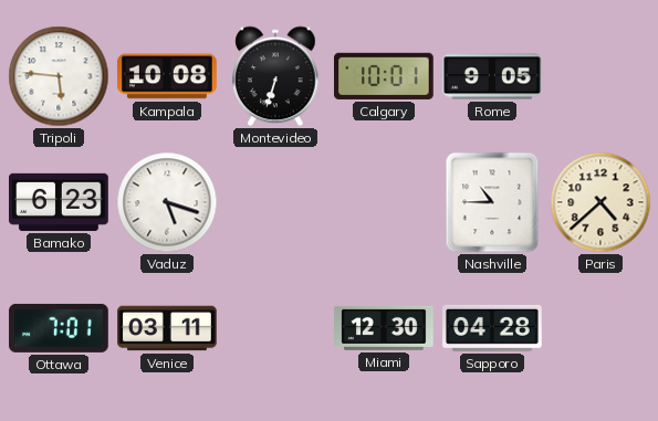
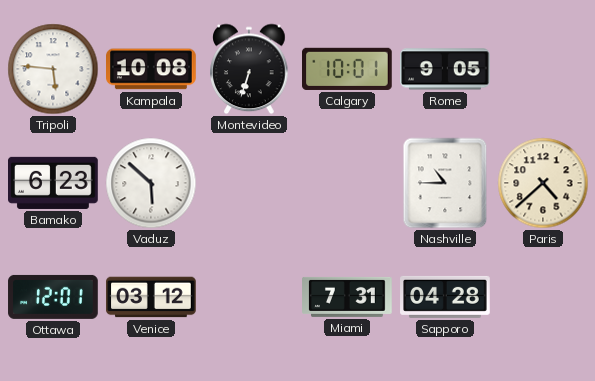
Vaduz: 5:18 -> 5:52 (151, 183)
Ottawa: 7:01 -> 12:01 (53, 297)
Venice: 03:11 -> 03:12 (151, 297)
Miami: 12:30 -> 7:31 (347, 297)
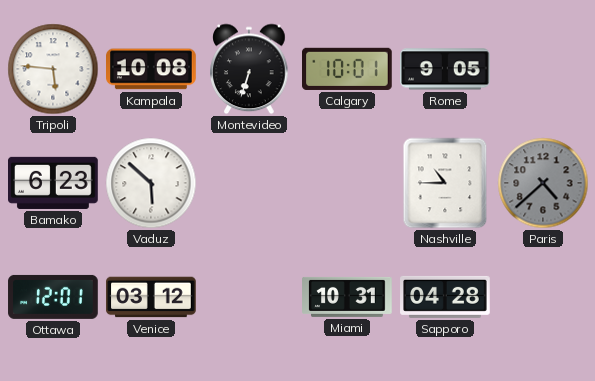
Paris dial: cream -> grey (543, 183)
Miami: 7:31 -> 10:31 (347, 297)
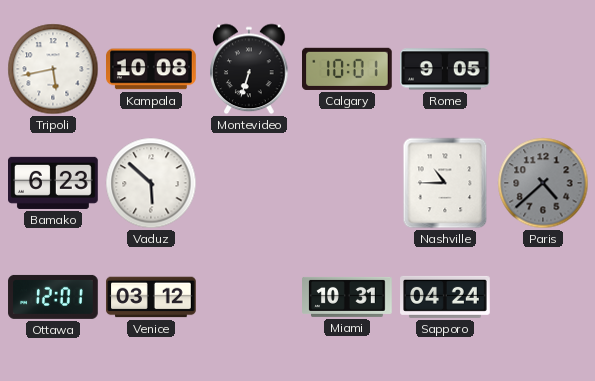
Tripoli: 5:46 -> 5:43 (53, 69)
Sapporo: 04:28 -> 04:24 (445, 297)
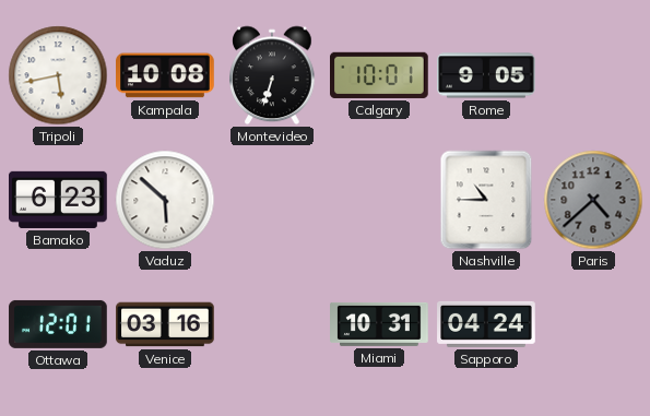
Venice: 03:12 -> 03:16 (165, 324)
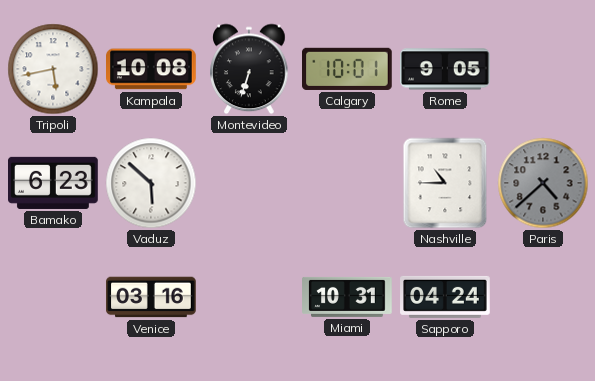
Ottawa: 12:01 -> none (58, 324)
